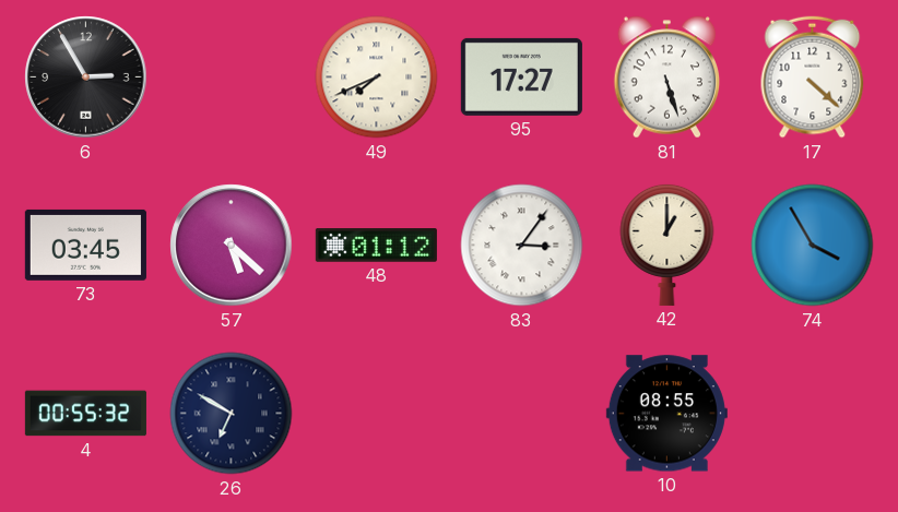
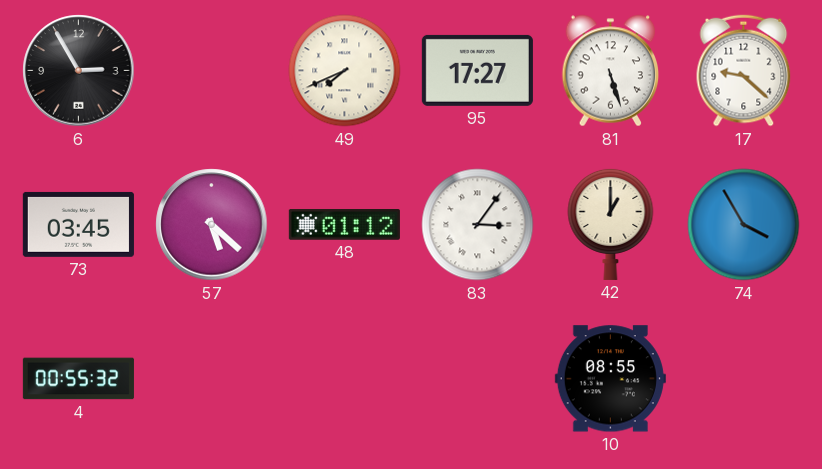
17: 4:22 -> 9:22 (744, 71)
26: 6:50 -> none (232, 414)
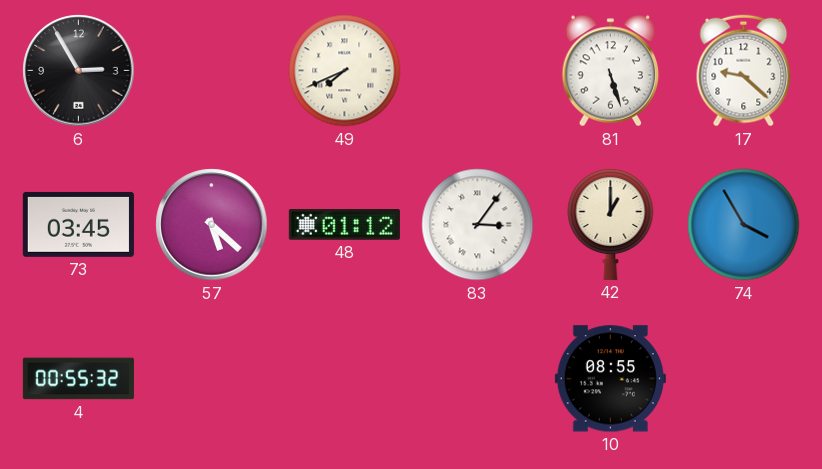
95: 17:27 -> none (477, 70)
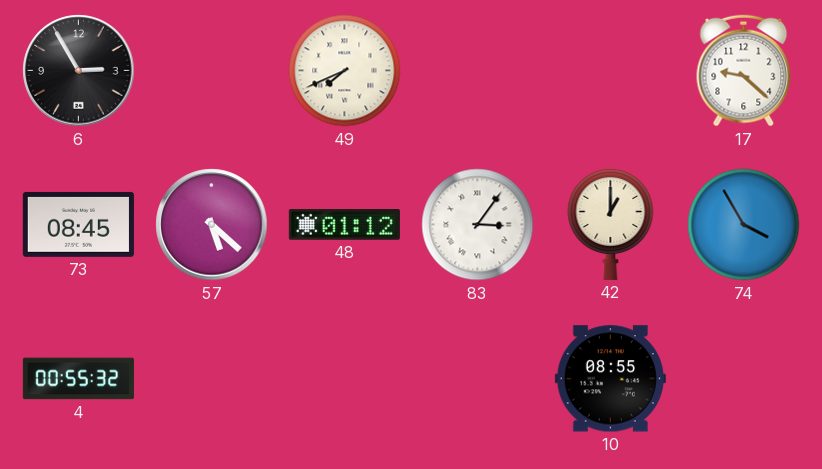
81: 5:27 -> none (611, 71)
73: 03:45 -> 08:45 (78, 224)
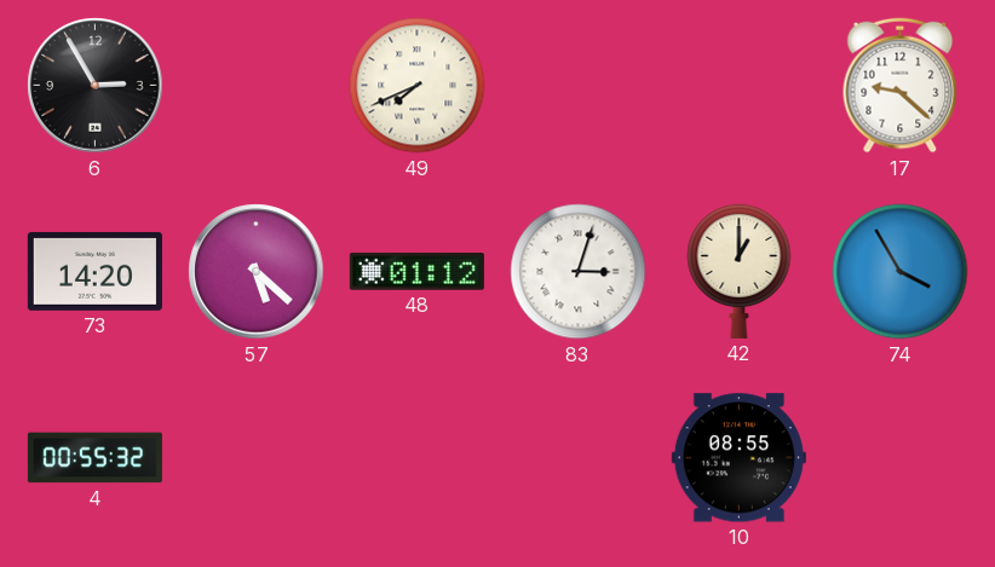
73: 08:45 -> 14:20 (94, 271)
83: 3:06 -> 3:03 (579, 272)
